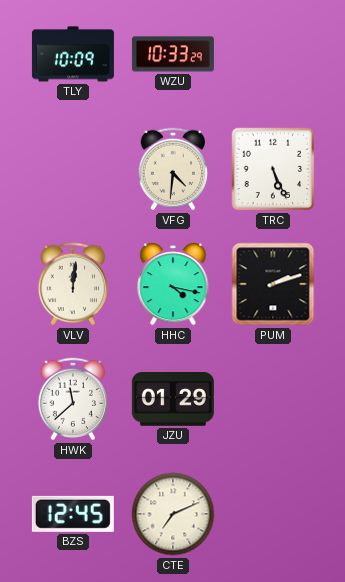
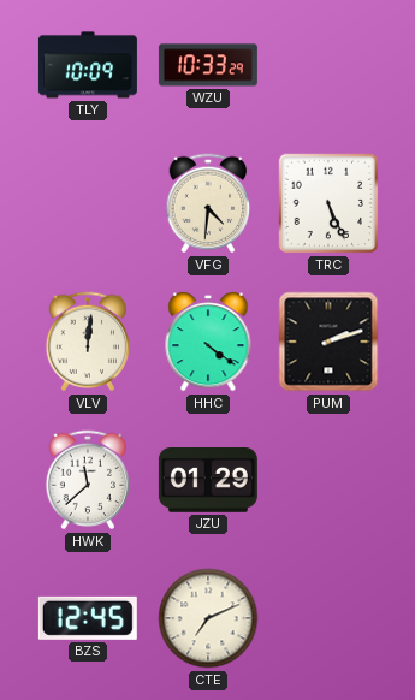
HHC: 4:17 -> 4:21 (208, 342)
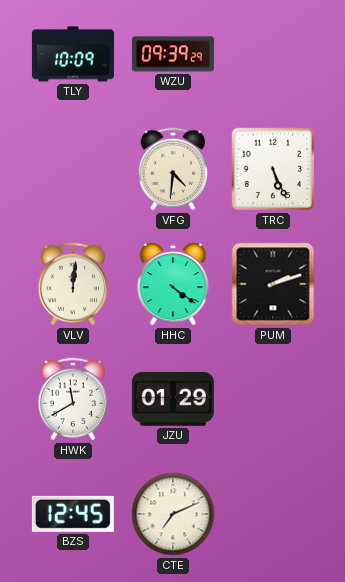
WZU: 10:33 -> 09:39 (173, 54)
HWK: 11:38 -> 11:40 (73, 399)
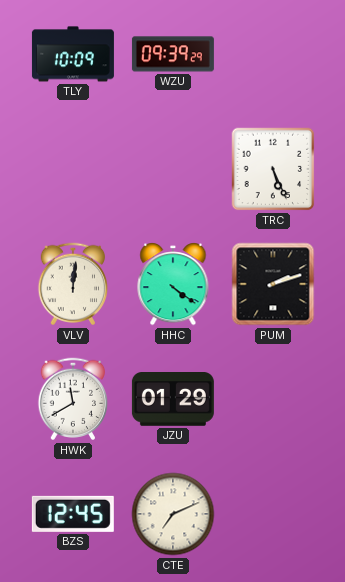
VFG: 4:31 -> none (173, 169)
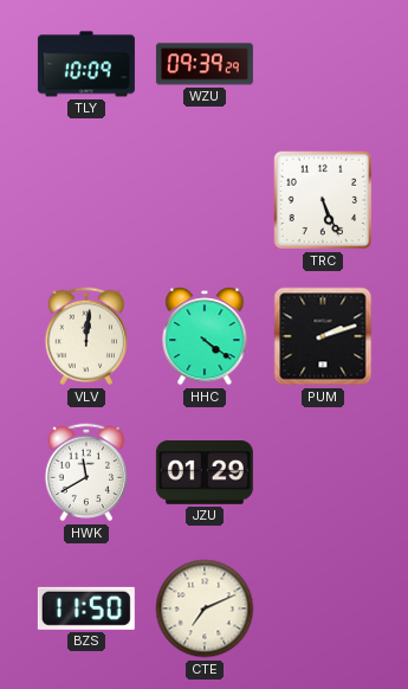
BZS: 12:45 -> 11:50 (86, 608)
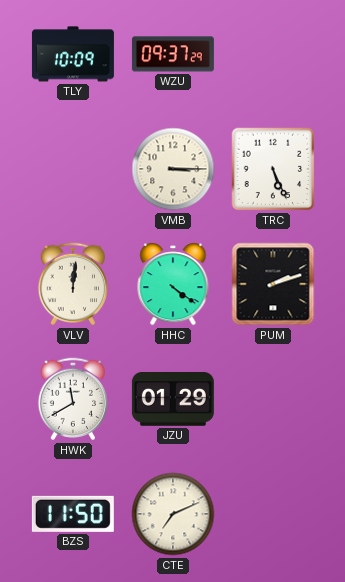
WZU: 09:39 -> 09:37 (173, 54)
VMB: none -> 3:15 (173, 169)
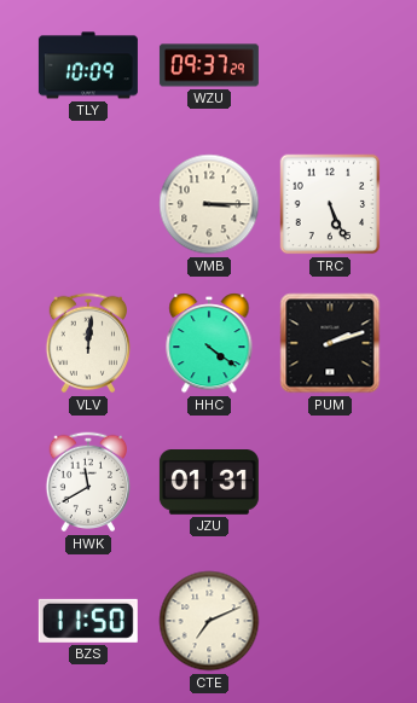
JZU: 01:29 -> 01:31 (209, 483)
